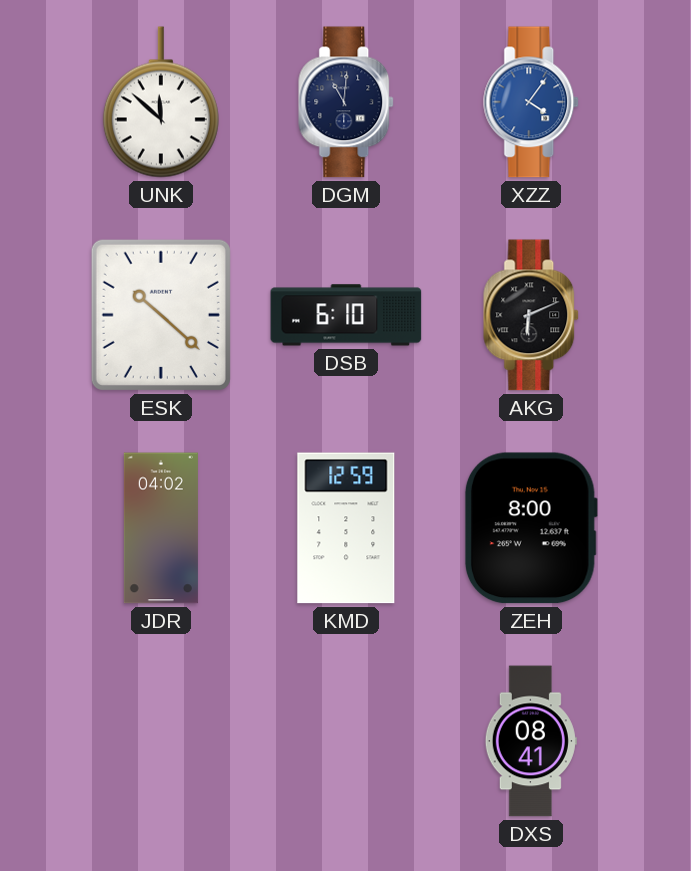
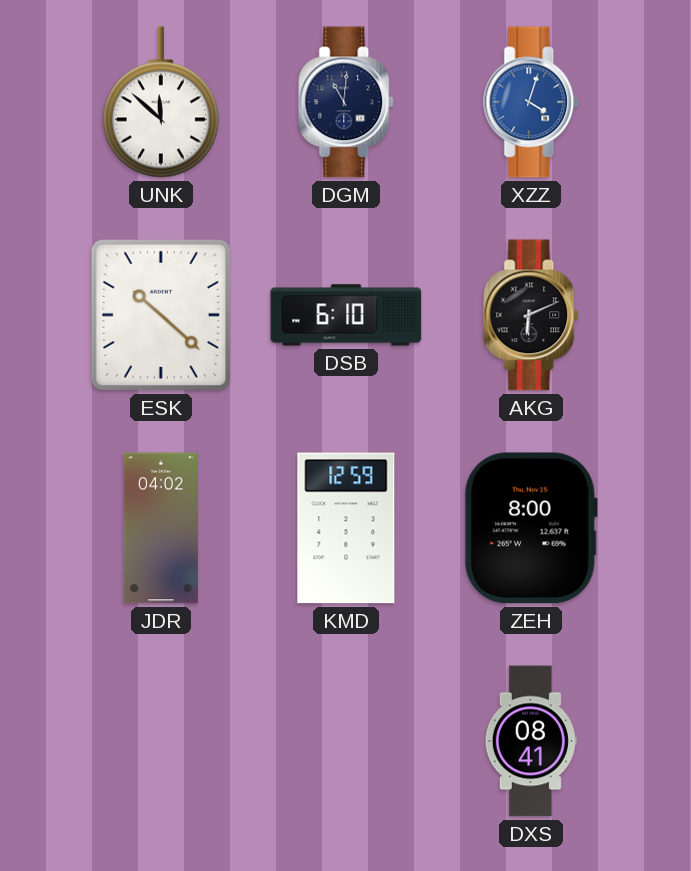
XZZ: 4:06 -> 4:03 (532, 102)
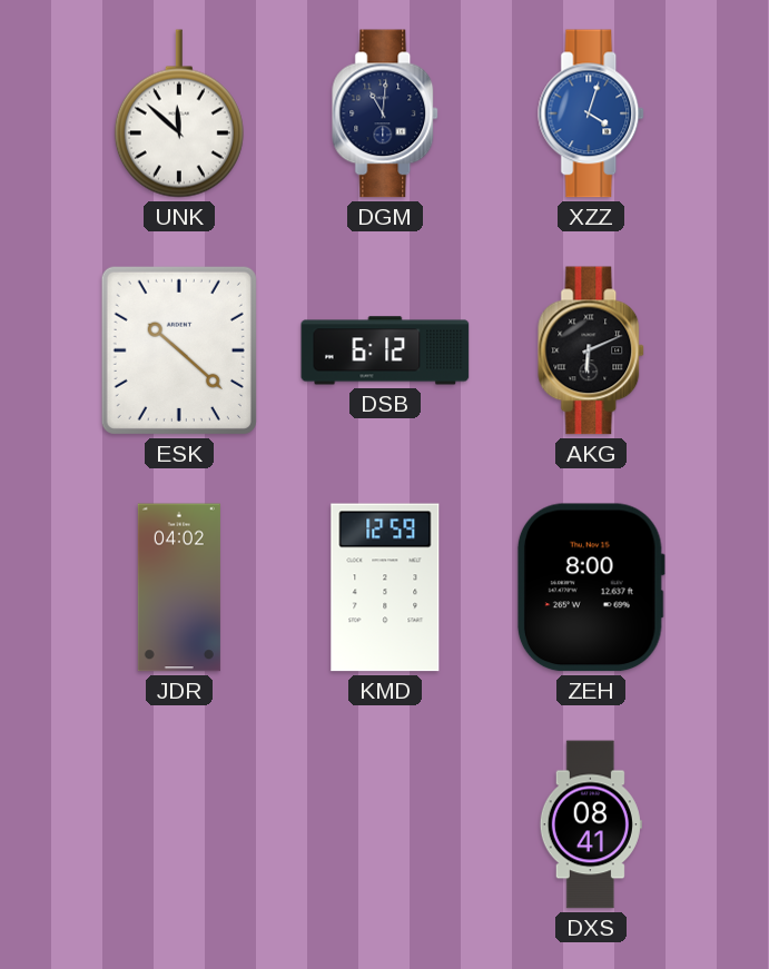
DSB: 6:10 -> 6:12 (385, 350)
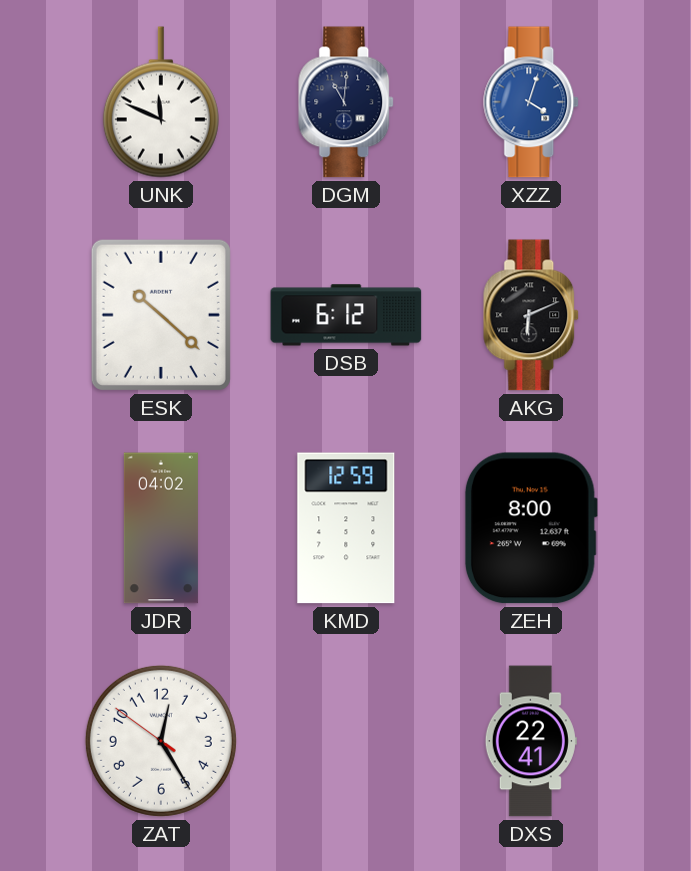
UNK: 11:52 -> 11:49 (161, 102)
ZAT: none -> 12:24 (161, 741)
DXS: 08:41 -> 22:41 (531, 741)
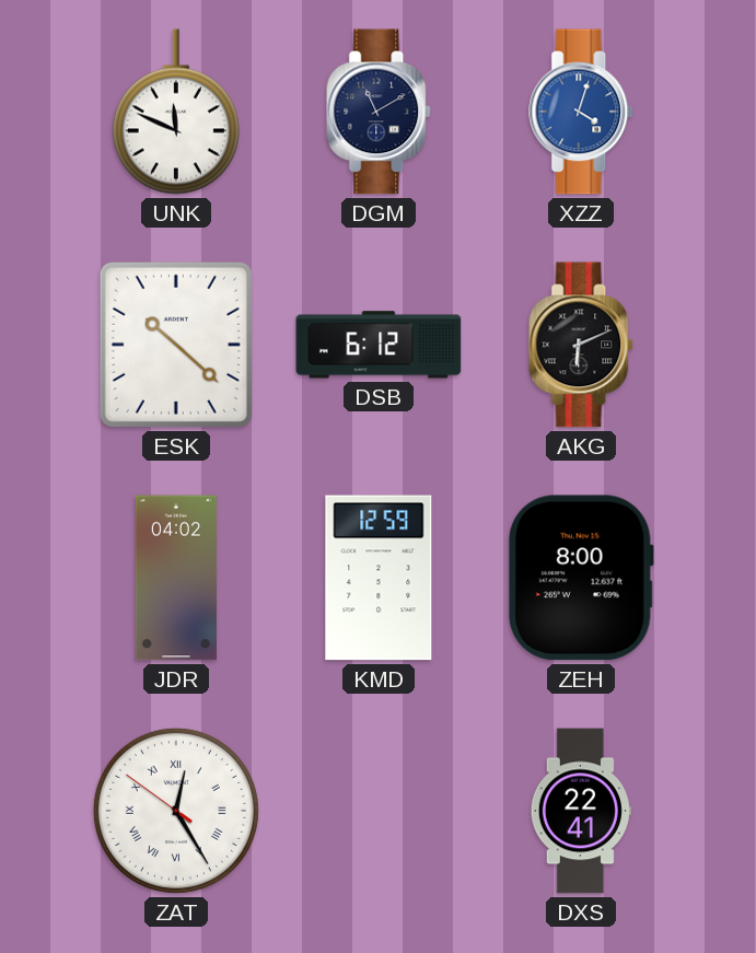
DGM: 11:01 -> 11:10 (380, 112)
ZAT numerals: Arabic -> Roman (176, 811)
